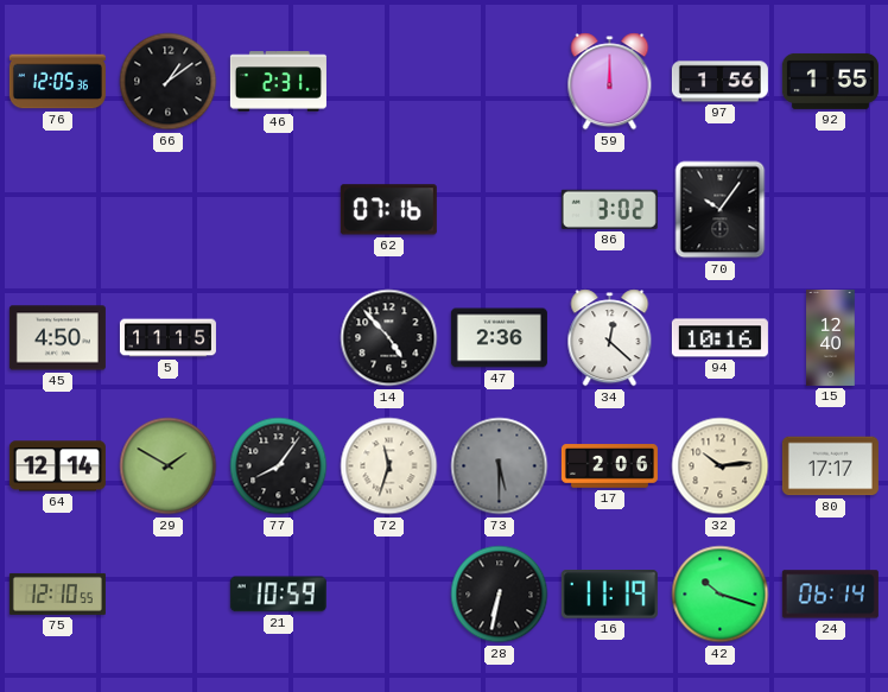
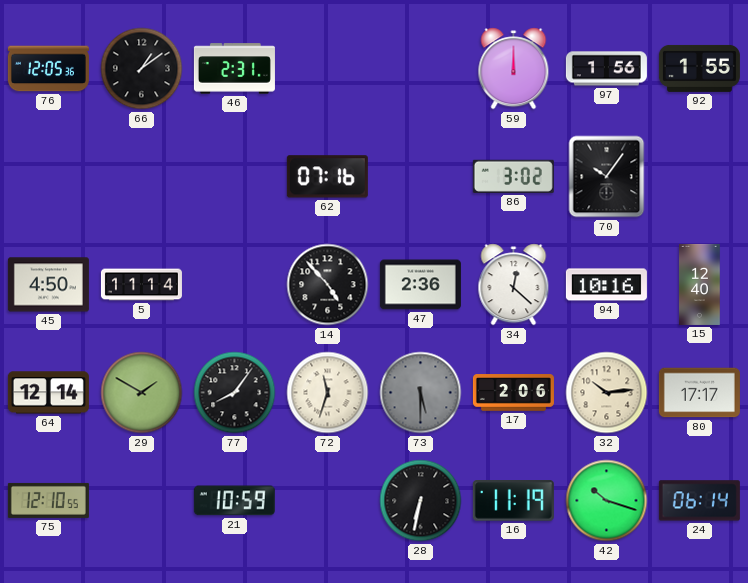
5: 11:15 -> 11:14 (141, 285)
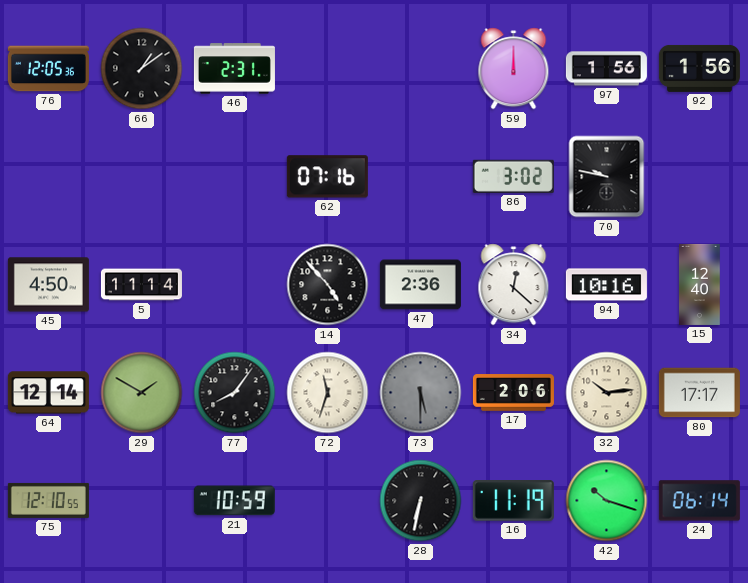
92: 1:55 -> 1:56 (699, 68)
70: 10:06 -> 9:47 (607, 177)
